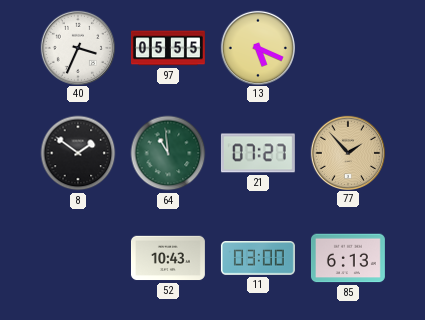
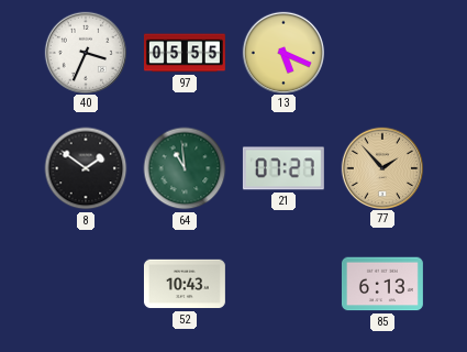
11: 03:00 -> none (258, 258)
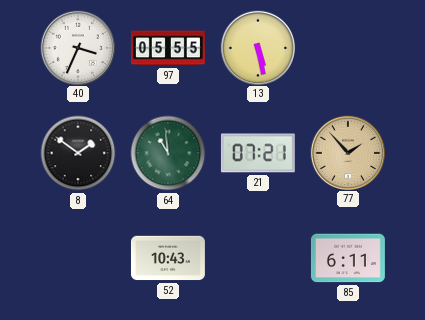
13: 5:19 -> 5:28 (257, 47)
21: 07:27 -> 07:21 (258, 153)
85: 6:13 -> 6:11 (348, 258)
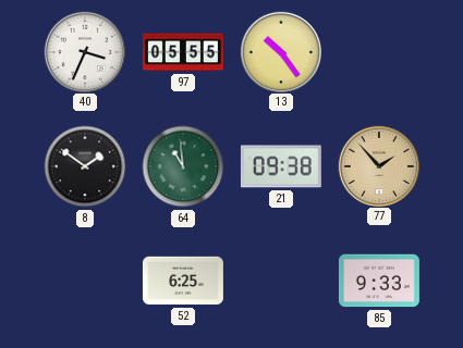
13: 5:28 -> 10:24 (280, 51)
21: 07:21 -> 09:38 (281, 166)
52: 10:43 -> 6:25 (183, 281)
85: 6:11 -> 9:33 (379, 281)
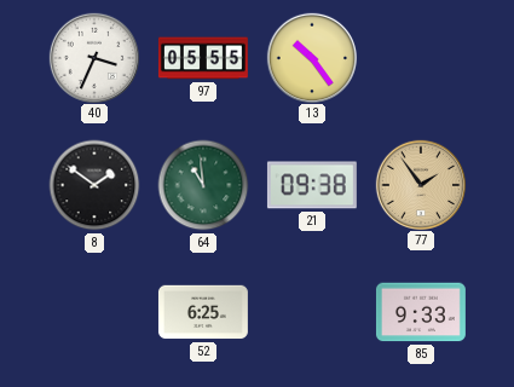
77: 1:53 -> 1:54 (420, 184)
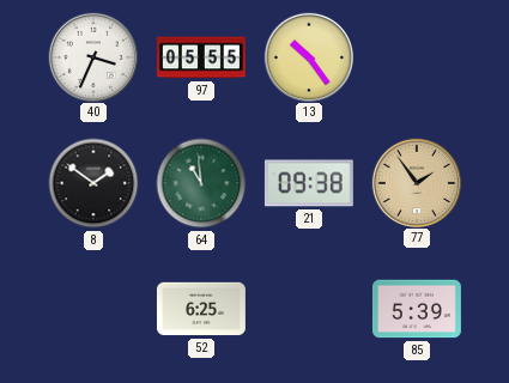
85: 9:33 -> 5:39 (417, 309)
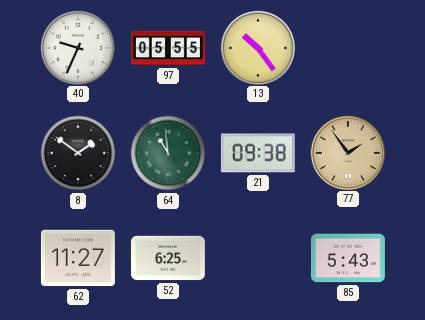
40: 3:34 -> 9:34 (77, 47)
62: none -> 11:27 (78, 258)
85: 5:39 -> 5:43 (348, 258)
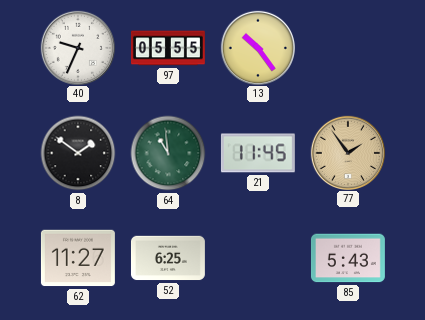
21: 09:38 -> 11:45 (258, 153)
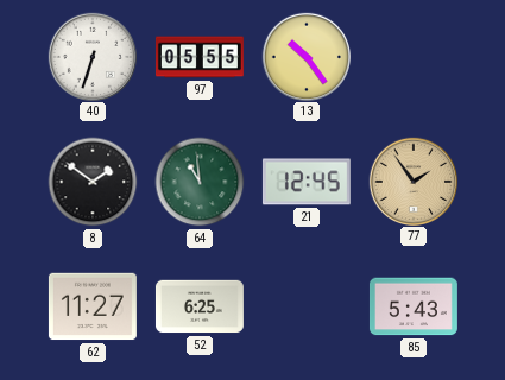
40: 9:34 -> 6:33 (91, 56)
21: 11:45 -> 12:45 (307, 182)
